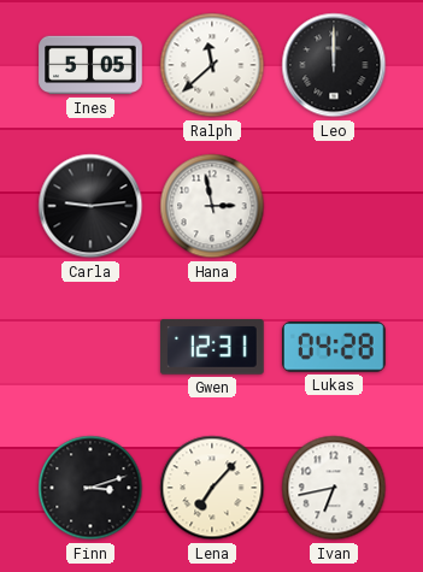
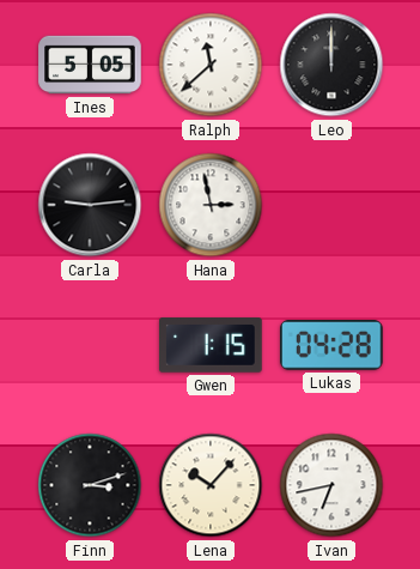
Gwen: 12:31 -> 1:15 (212, 345)
Lena: 7:07 -> 10:07 (211, 485)
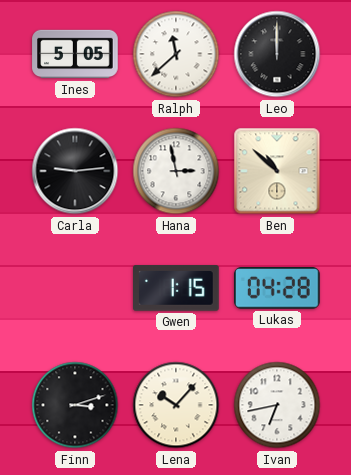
Ben: none -> 10:52 (277, 171)
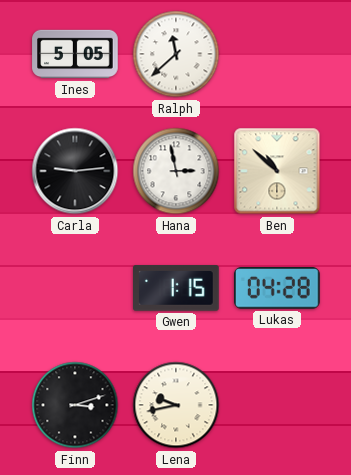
Leo: 12:00 -> none (277, 54)
Lena: 10:07 -> 9:43 (176, 405)
Ivan: 6:43 -> none (277, 405)
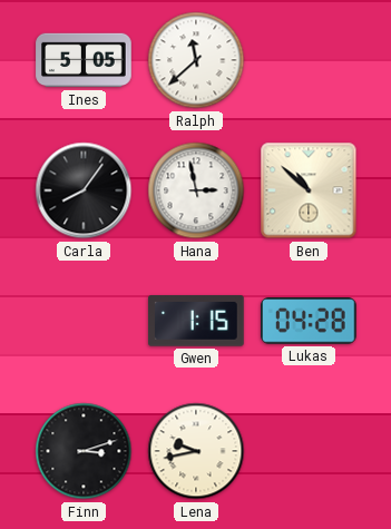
Carla: 9:14 -> 8:06 (84, 190)
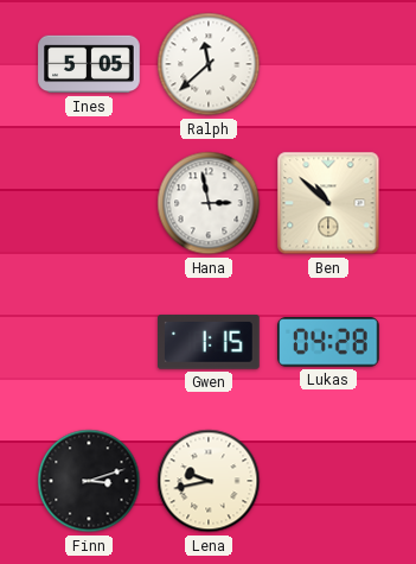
Carla: 8:06 -> none (84, 190)
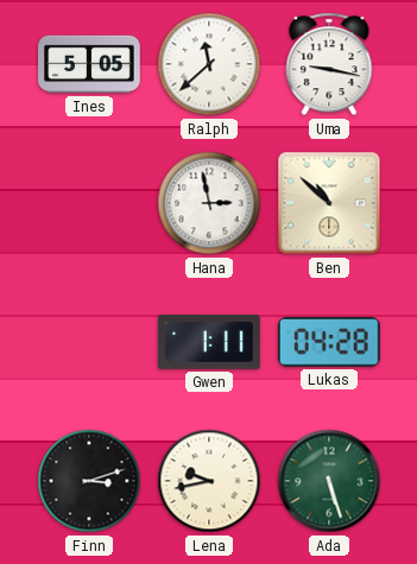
Uma: none -> 9:17 (329, 64)
Gwen: 1:15 -> 1:11 (210, 342)
Ada: none -> 5:27 (329, 481)
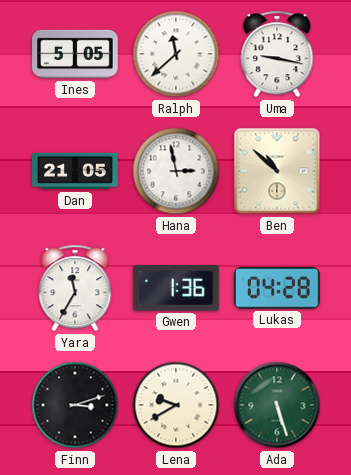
Dan: none -> 21:05 (75, 171)
Yara: none -> 11:35 (75, 288)
Gwen: 1:11 -> 1:36 (177, 288)
Lena: 9:43 -> 9:40 (176, 405)
